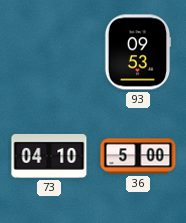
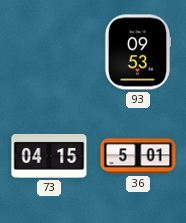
73: 04:10 -> 04:15 (49, 156)
36: 5:00 -> 5:01 (138, 156)
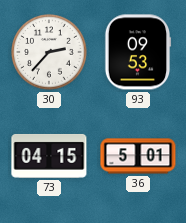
30: none -> 2:37 (49, 52)
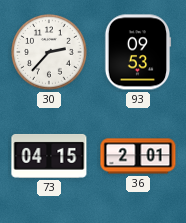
36: 5:01 -> 2:01 (138, 156)
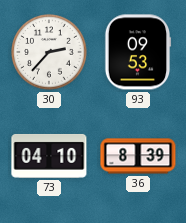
73: 04:15 -> 04:10 (49, 156)
36: 2:01 -> 8:39 (138, 156)
